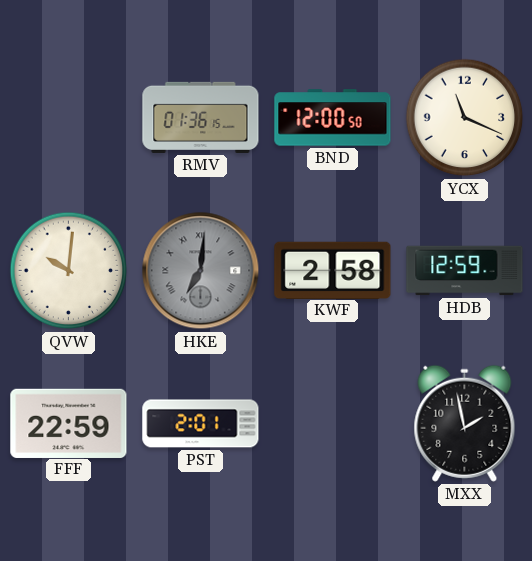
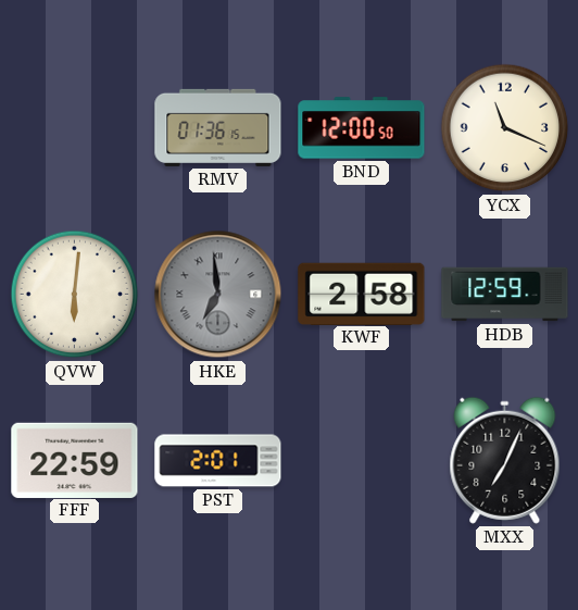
QVW: 10:01 -> 6:01 (75, 295)
HKE: 7:01 -> 6:59 (218, 295)
MXX: 1:58 -> 7:04 (505, 460)
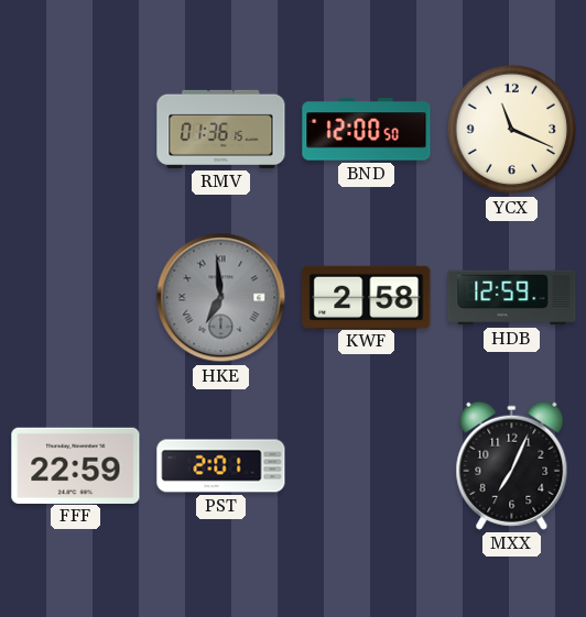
QVW: 6:01 -> none (75, 295)
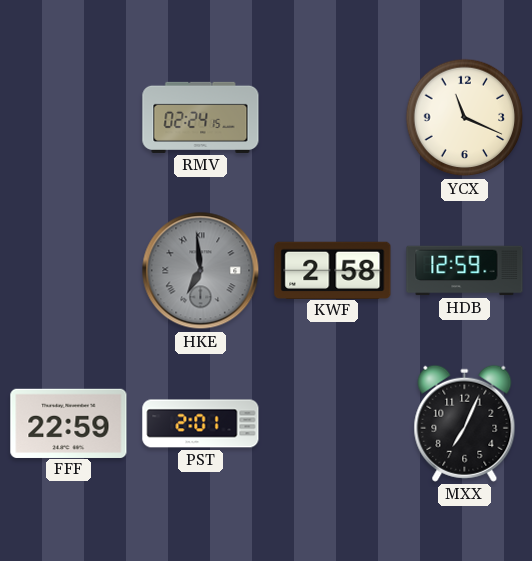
RMV: 01:36 -> 02:24 (201, 117)
BND: 12:00 -> none (367, 130)
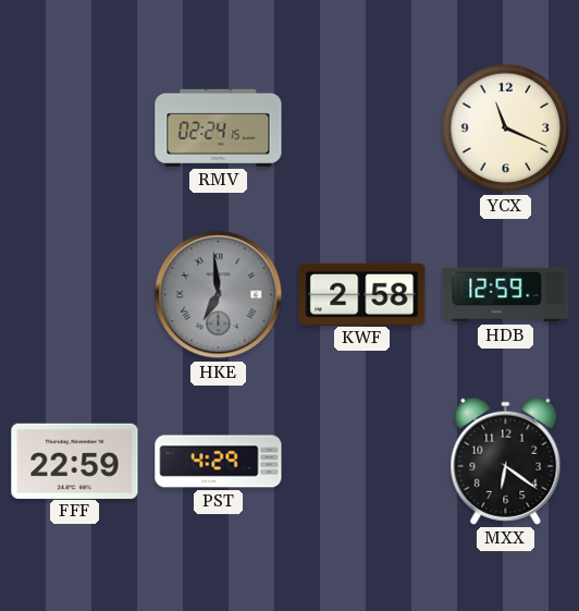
PST: 2:01 -> 4:29 (219, 462)
MXX: 7:04 -> 6:21 (506, 461)
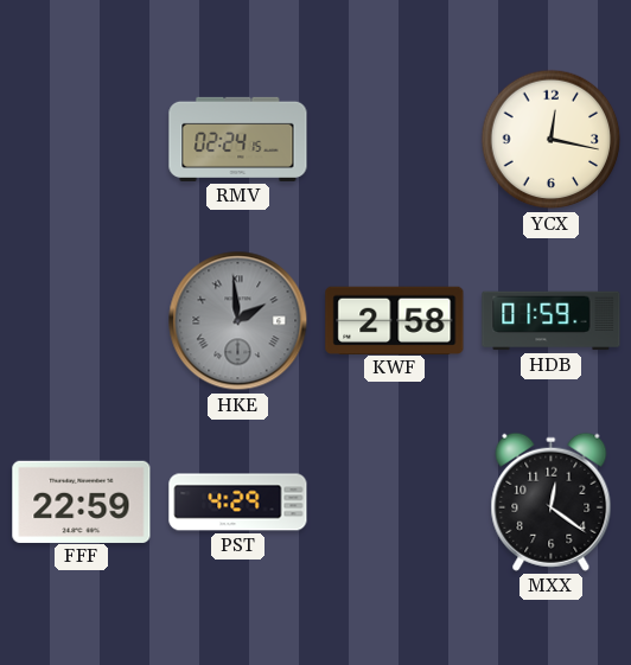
YCX: 11:19 -> 12:17 (552, 140)
HKE: 6:59 -> 1:59 (238, 321)
HDB: 12:59 -> 01:59 (552, 321)
MXX: 6:21 -> 12:21 (552, 501)
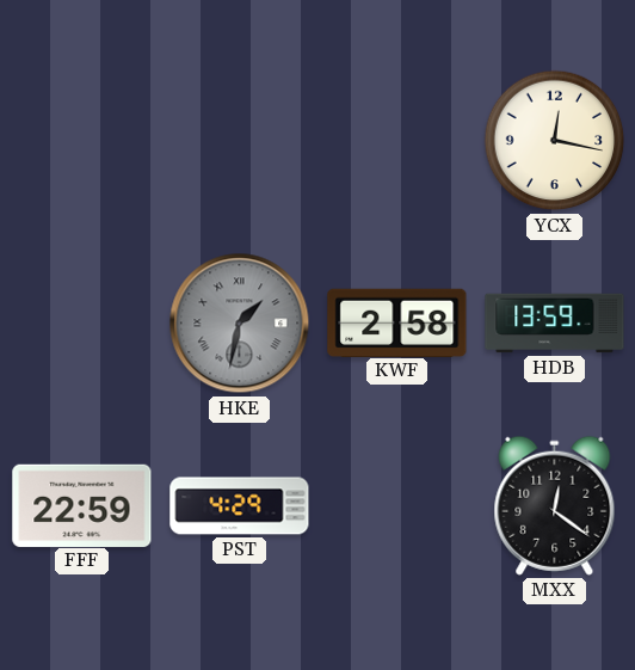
RMV: 02:24 -> none (238, 139)
HKE: 1:59 -> 1:32 (240, 324)
HDB: 01:59 -> 13:59 (555, 324)
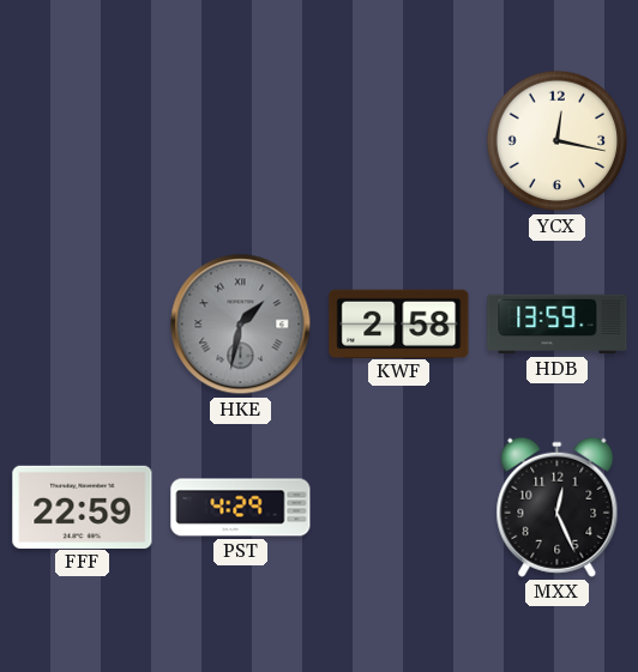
MXX: 12:21 -> 12:26 (558, 507)
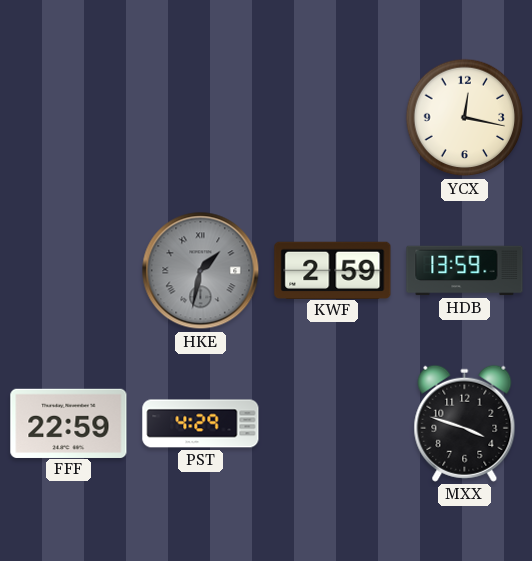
KWF: 2:58 -> 2:59 (333, 270)
MXX: 12:26 -> 3:48 (465, 423)
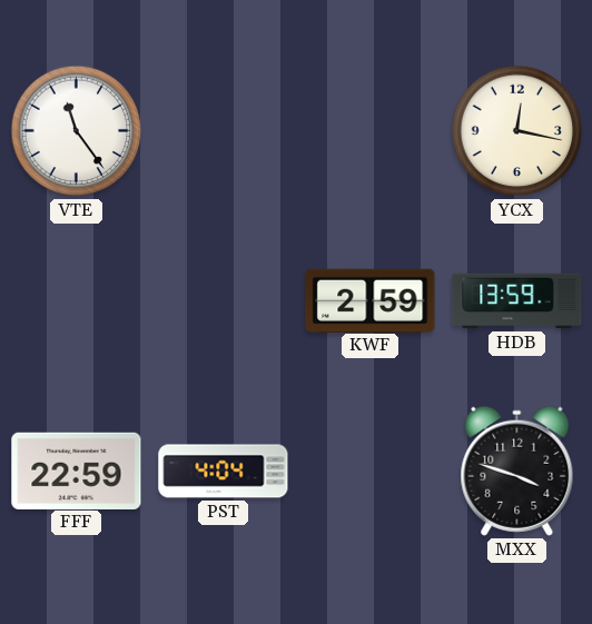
VTE: none -> 11:24 (77, 131)
HKE: 1:32 -> none (201, 271)
PST: 4:29 -> 4:04 (224, 472)
